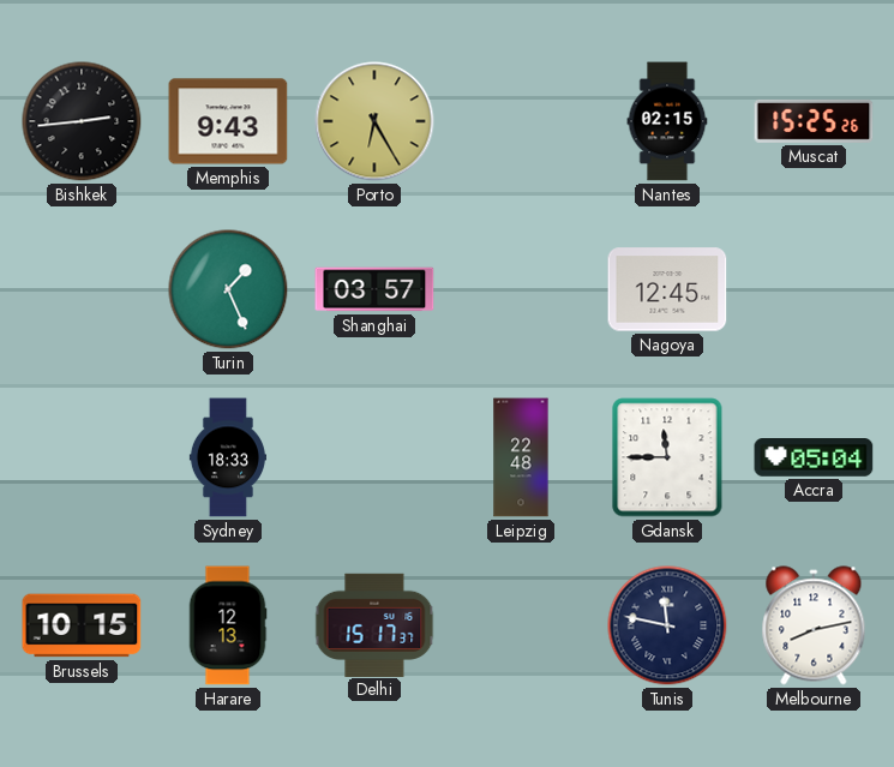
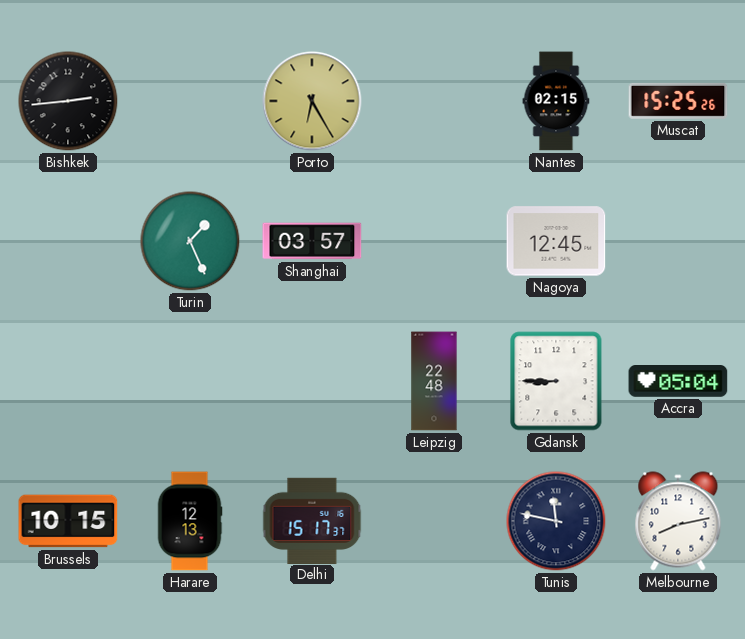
Memphis: 9:43 -> none (228, 121)
Sydney: 18:33 -> none (228, 457)
Gdansk: 11:45 -> 8:45 (556, 381)
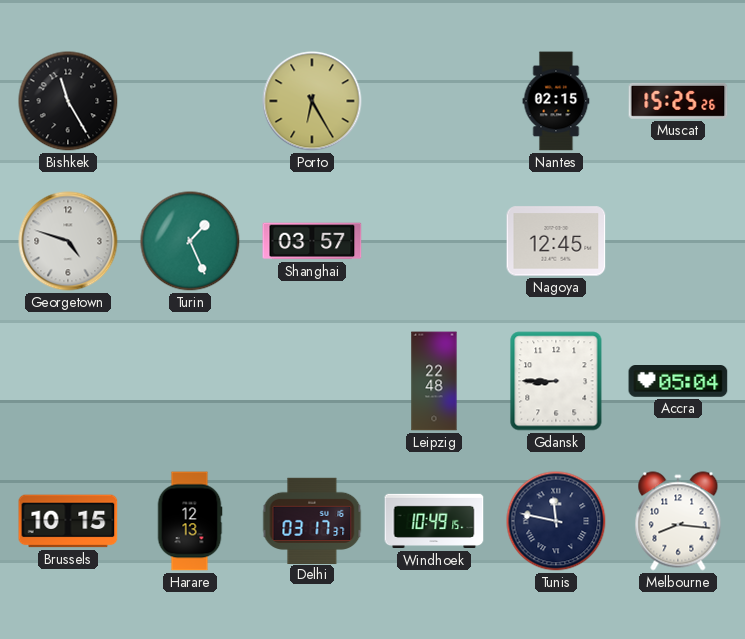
Bishkek: 2:44 -> 11:25 (68, 101)
Georgetown: none -> 4:48 (68, 241)
Delhi: 15:17 -> 03:17 (312, 520)
Windhoek: none -> 10:49 (434, 521)
Melbourne: 8:13 -> 8:16 (678, 521)
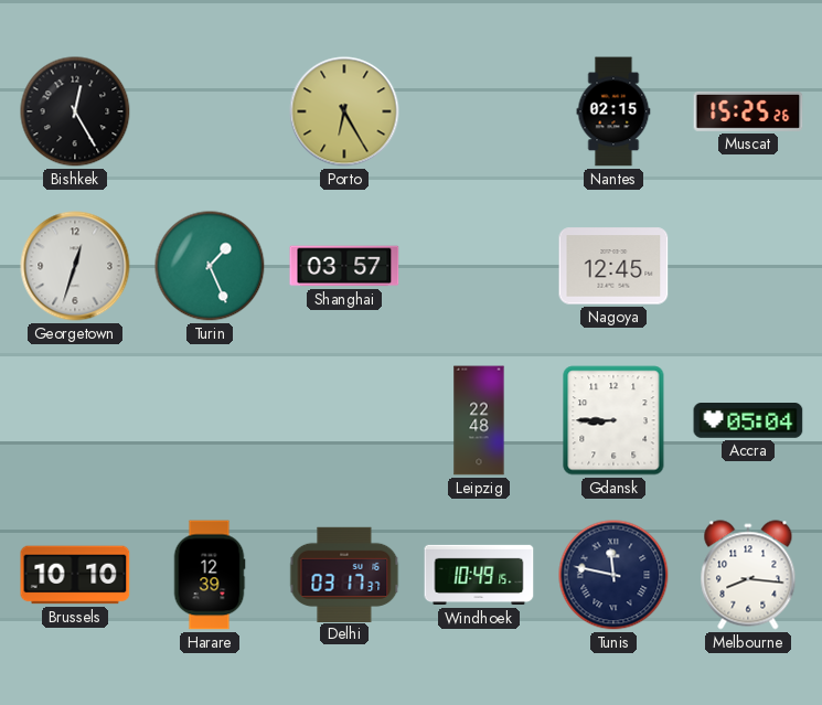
Bishkek: 11:25 -> 12:25 (75, 111)
Georgetown: 4:48 -> 12:33 (75, 266)
Brussels: 10:15 -> 10:10 (75, 575)
Harare: 12:13 -> 12:39 (210, 575)
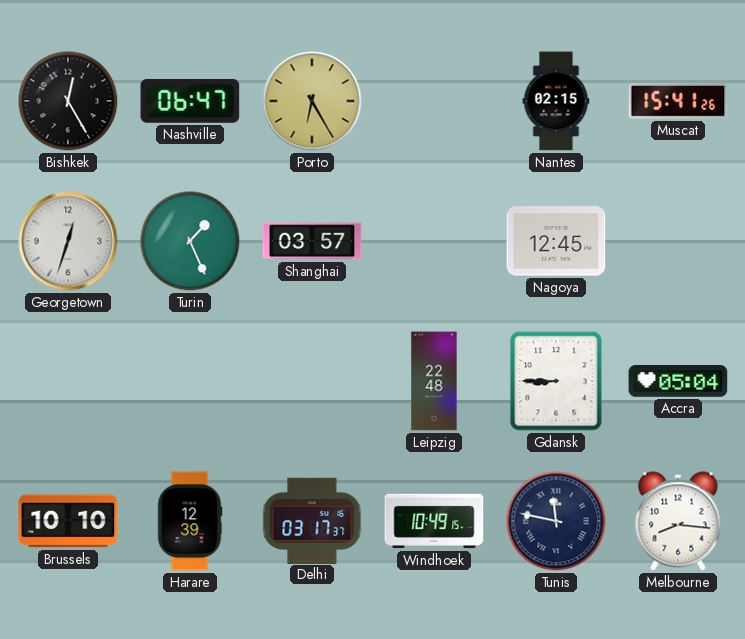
Nashville: none -> 06:47 (190, 101)
Muscat: 15:25 -> 15:41 (678, 101)
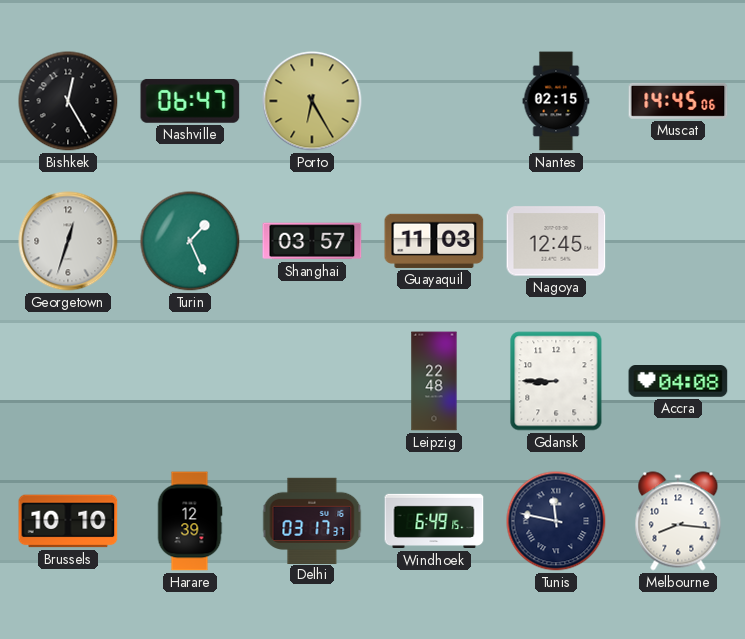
Muscat: 15:41 -> 14:45 (678, 101)
Guayaquil: none -> 11:03 (434, 241)
Accra: 05:04 -> 04:08 (678, 381)
Windhoek: 10:49 -> 6:49 (434, 521)
